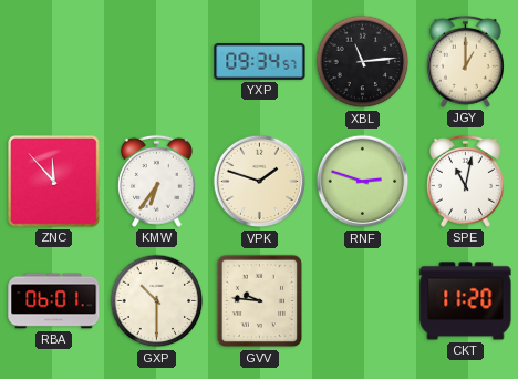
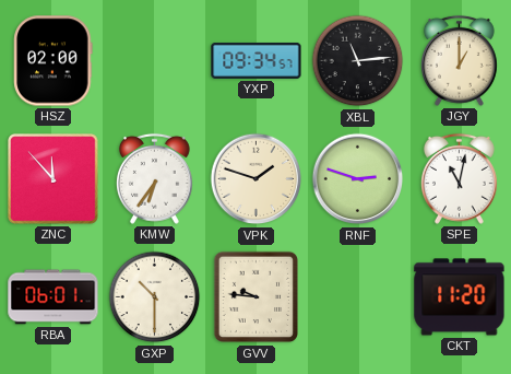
HSZ: none -> 02:00 (54, 61)
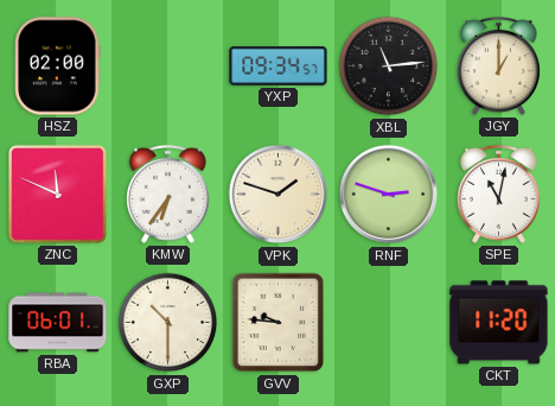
ZNC: 11:53 -> 11:49 (58, 195)
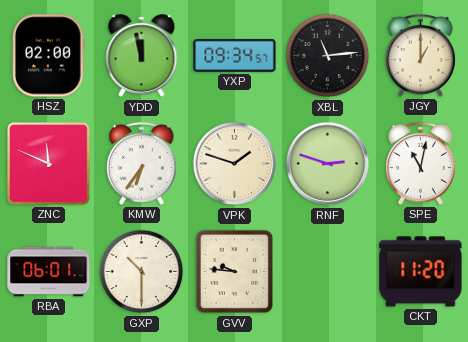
YDD: none -> 11:58 (142, 56)
